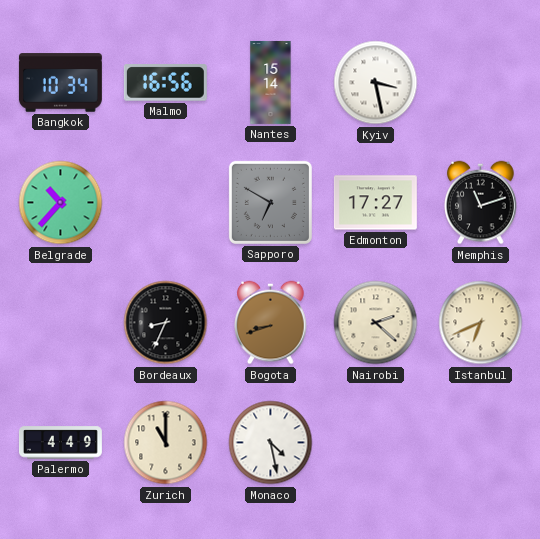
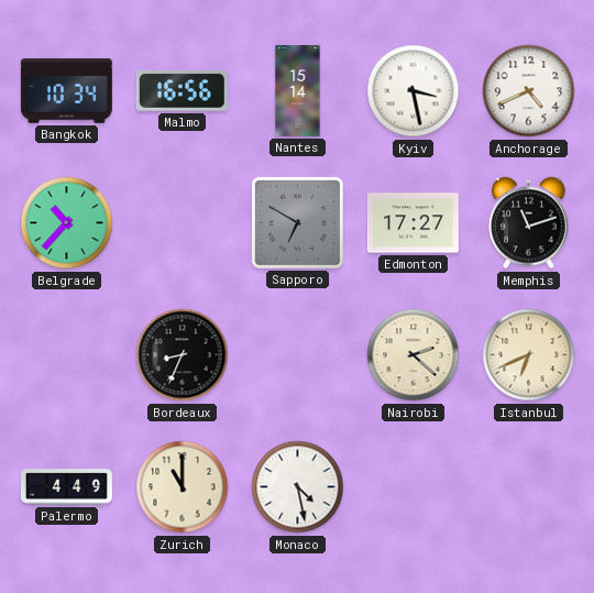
Anchorage: none -> 4:41 (529, 91)
Bogota: 8:42 -> none (271, 323)
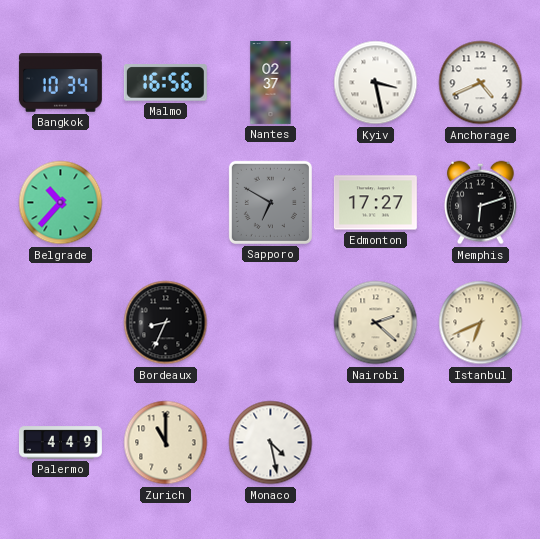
Nantes: 15:14 -> 02:37 (271, 82)
Memphis: 11:12 -> 6:12 (481, 203)
